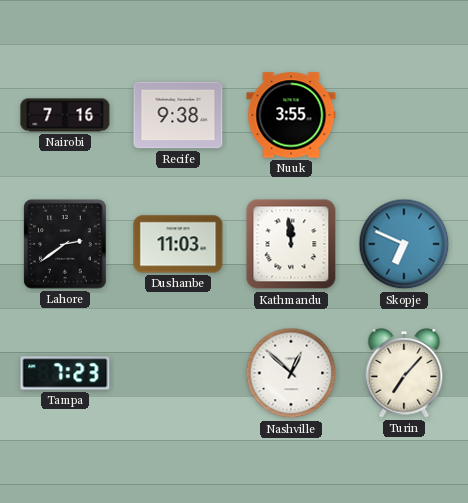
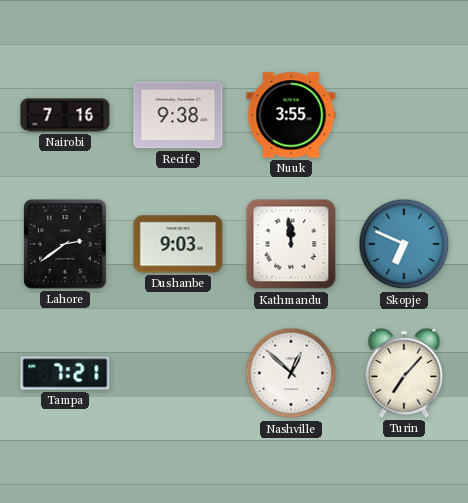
Dushanbe: 11:03 -> 9:03 (178, 244)
Tampa: 7:23 -> 7:21 (65, 373)
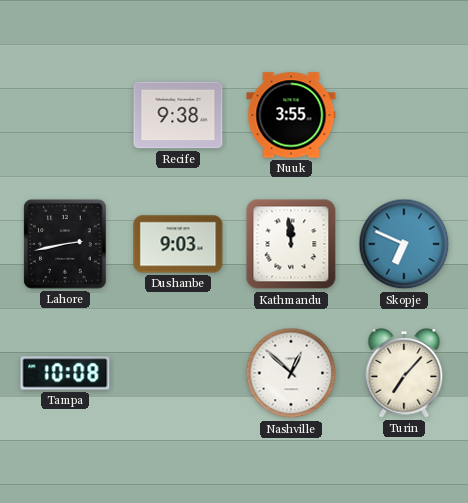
Nairobi: 7:16 -> none (65, 115)
Lahore: 2:39 -> 2:43 (65, 244)
Tampa: 7:21 -> 10:08 (65, 373)
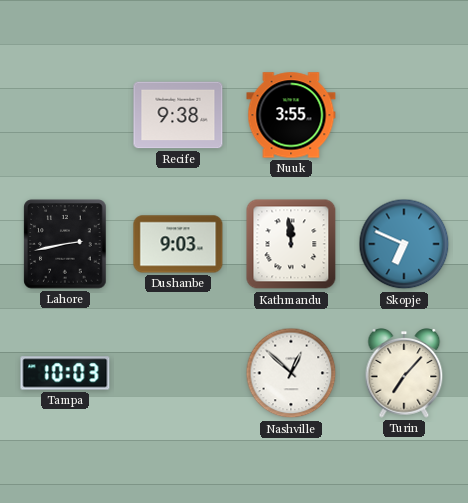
Tampa: 10:08 -> 10:03 (65, 373)
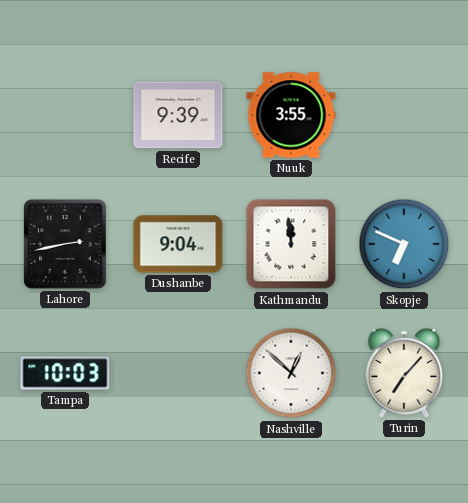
Recife: 9:38 -> 9:39 (178, 115)
Dushanbe: 9:03 -> 9:04 (178, 244)
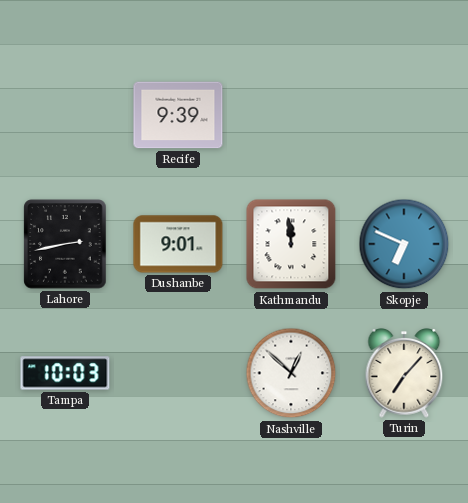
Nuuk: 3:55 -> none (291, 115)
Dushanbe: 9:04 -> 9:01 (178, 244)
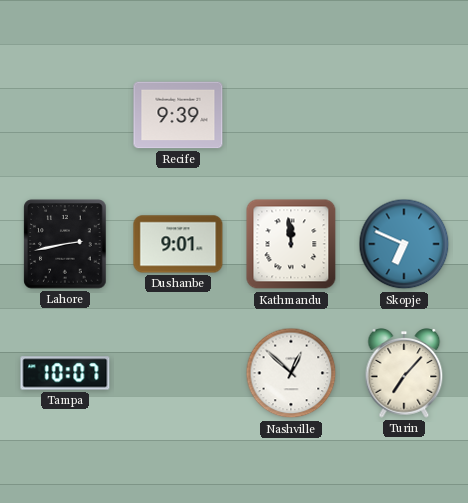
Tampa: 10:03 -> 10:07 (65, 373)
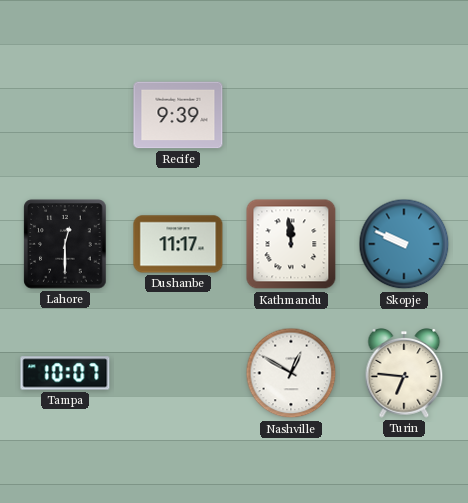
Lahore: 2:43 -> 12:30 (65, 244)
Dushanbe: 9:01 -> 11:17 (178, 244)
Skopje: 6:49 -> 9:49 (404, 244)
Nashville: 12:52 -> 12:50 (291, 373)
Turin: 7:07 -> 6:46 (404, 374)
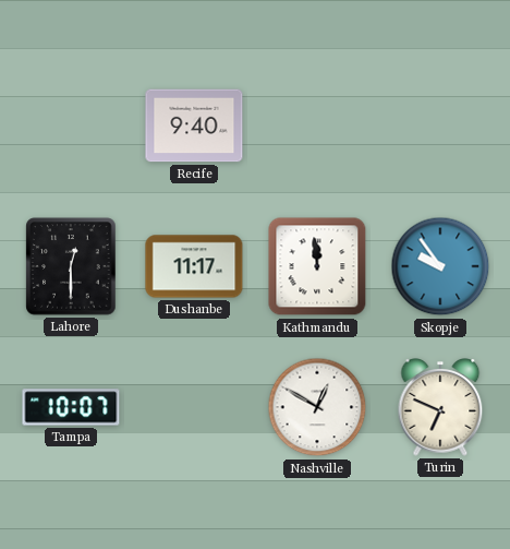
Recife: 9:39 -> 9:40 (194, 126)
Skopje: 9:49 -> 9:54 (440, 266)
Turin: 6:46 -> 6:49 (440, 408)
